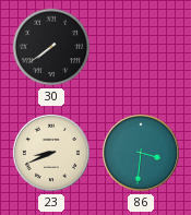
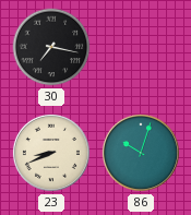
30: 7:39 -> 7:17 (51, 47)
86: 3:31 -> 10:03 (141, 153)
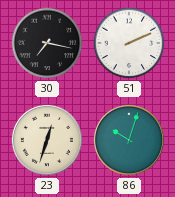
51: none -> 2:11 (129, 43)
23: 8:41 -> 12:33 (47, 140)
